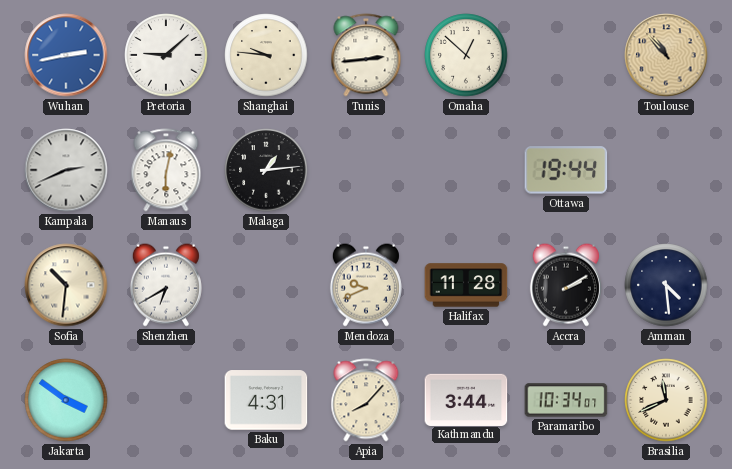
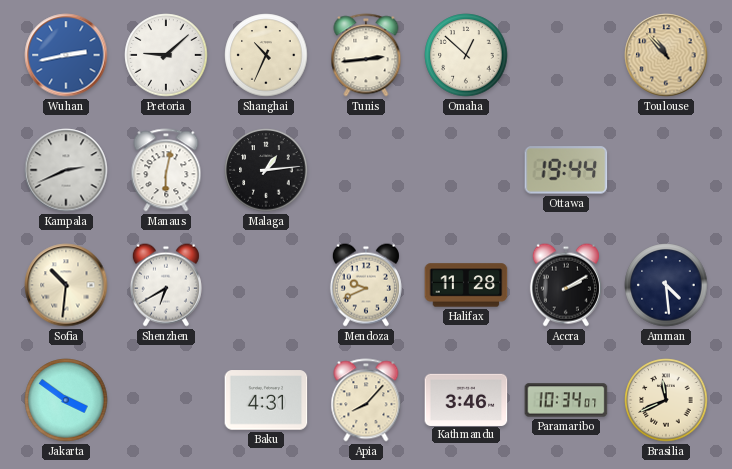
Shanghai: 9:46 -> 10:34 (266, 55)
Kathmandu: 3:44 -> 3:46 (466, 399)
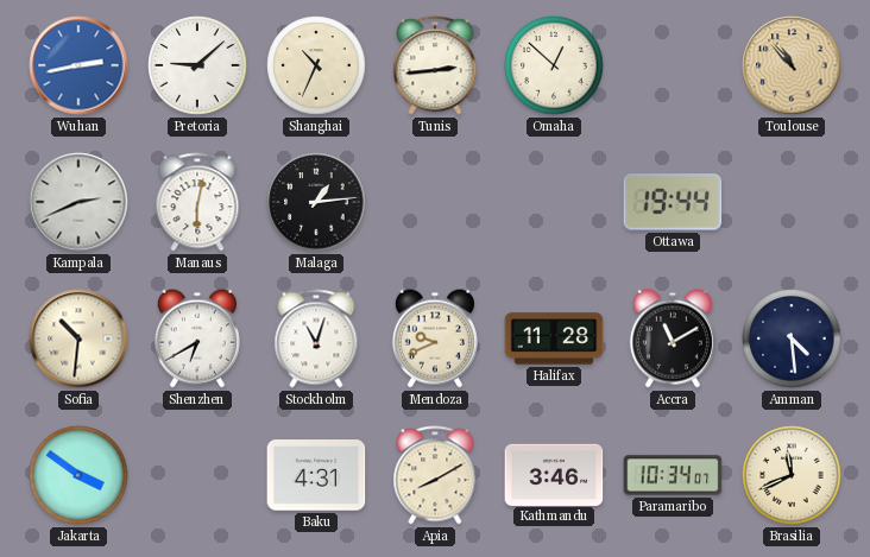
Stockholm: none -> 11:03 (316, 338)
Accra: 2:10 -> 11:10 (673, 338)
Apia: 8:07 -> 8:10 (435, 475)
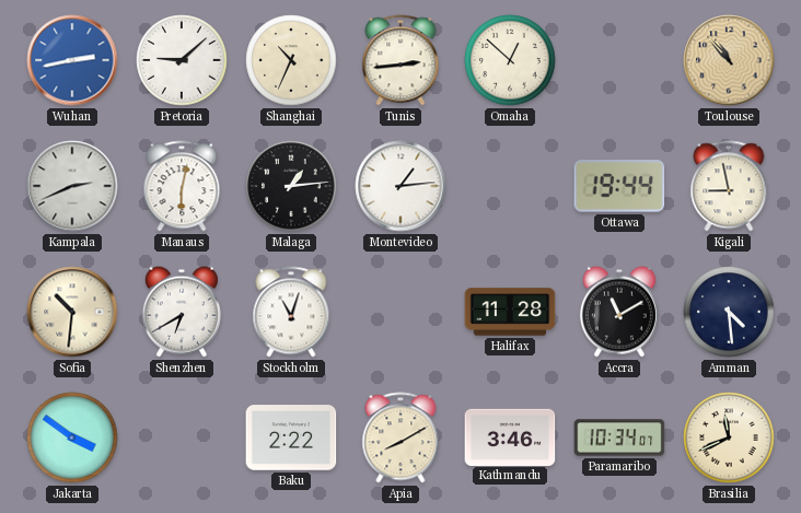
Montevideo: none -> 1:14 (400, 186)
Kigali: none -> 8:58 (729, 186)
Mendoza: 9:41 -> none (435, 338)
Baku: 4:31 -> 2:22 (291, 438)
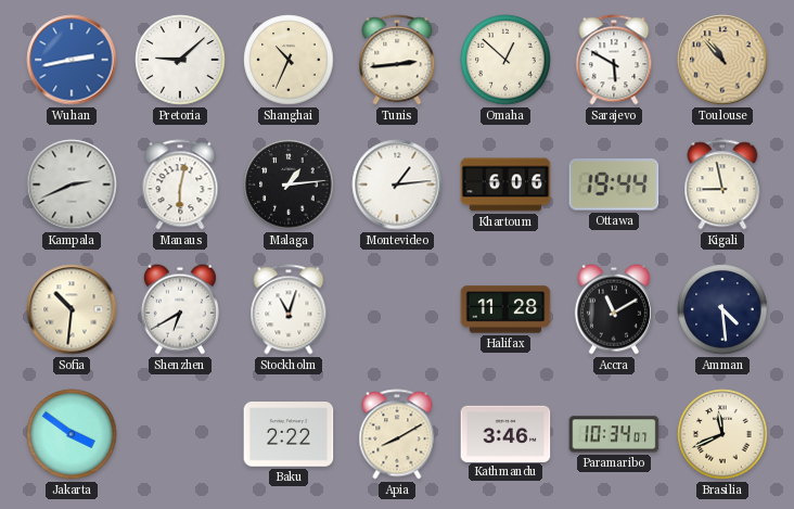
Sarajevo: none -> 5:50 (614, 60)
Khartoum: none -> 6:06 (505, 184)
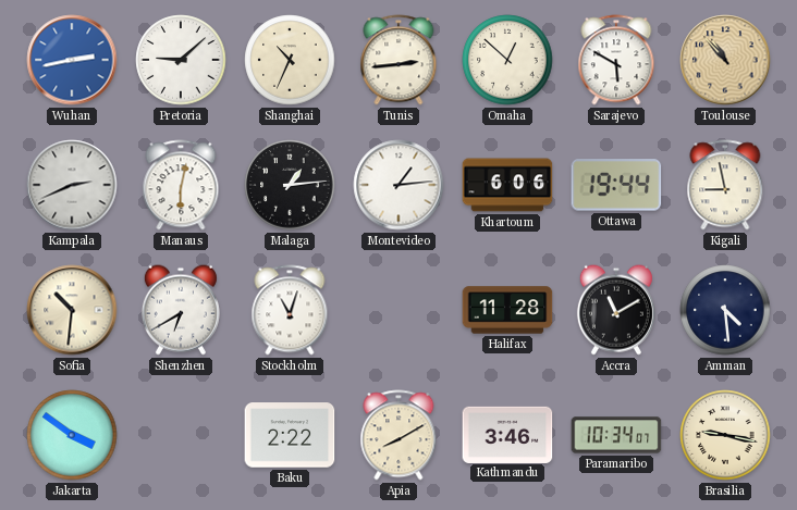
Brasilia: 11:41 -> 9:17 (725, 435)
